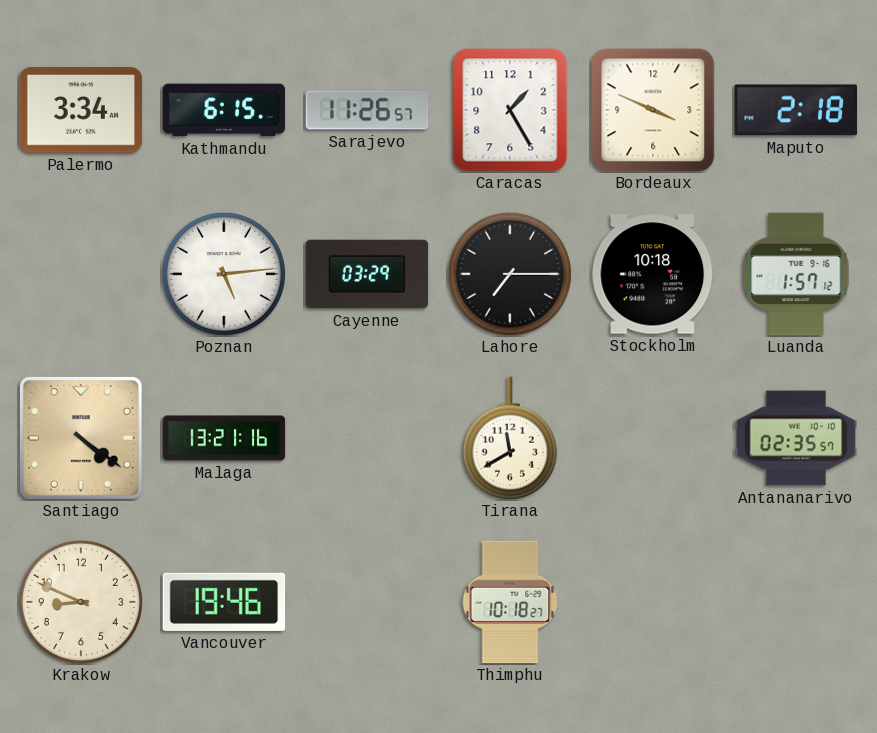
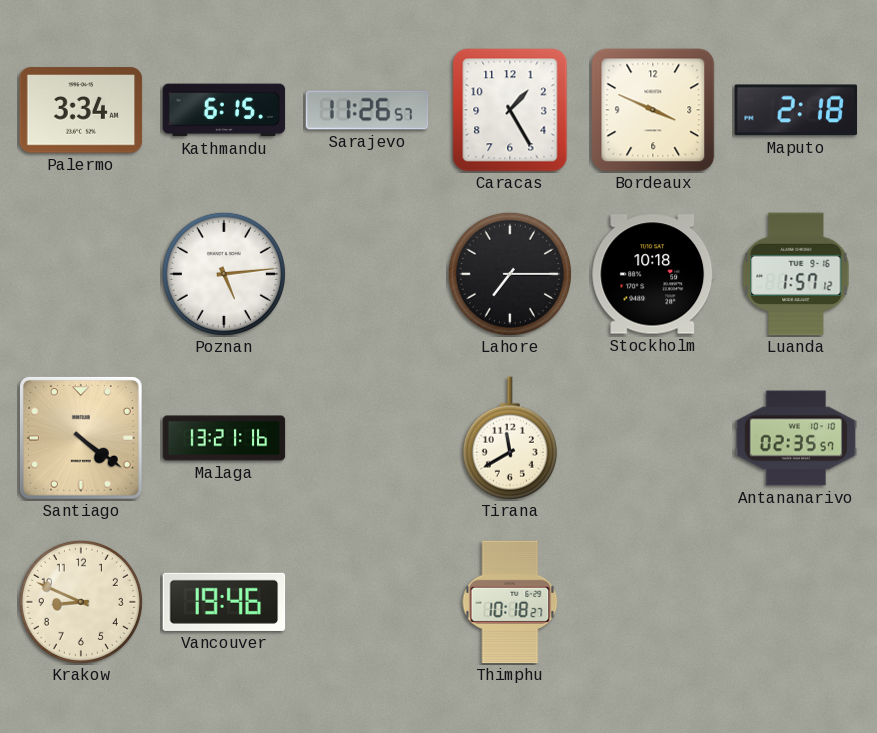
Cayenne: 03:29 -> none (367, 274)
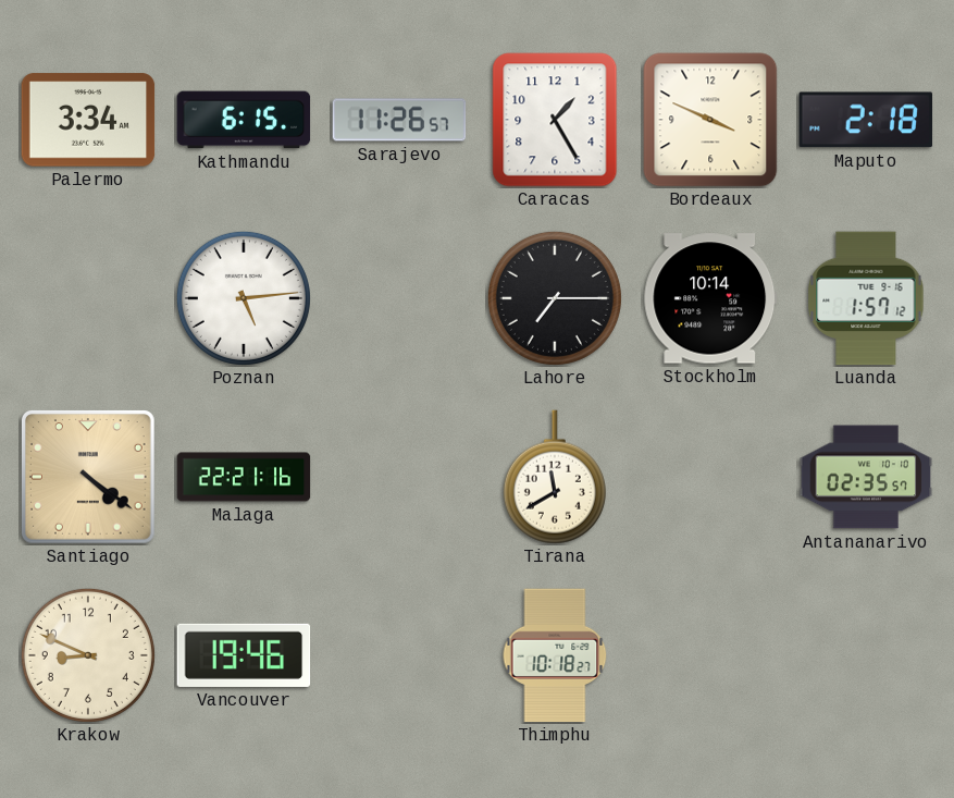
Stockholm: 10:18 -> 10:14 (710, 298)
Malaga: 13:21 -> 22:21 (244, 477)
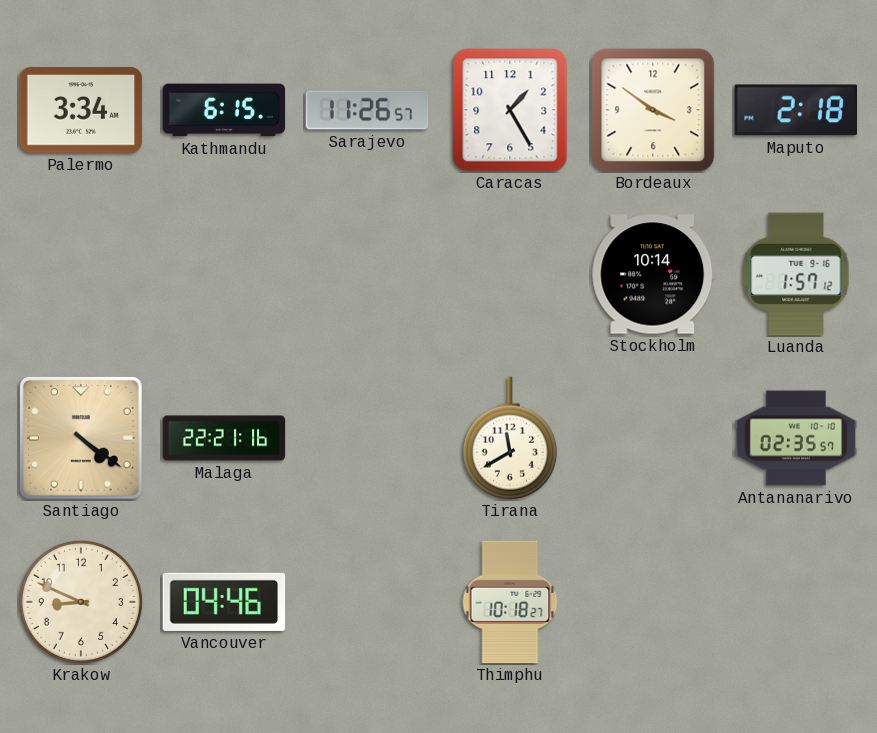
Bordeaux: 3:49 -> 3:51 (653, 110)
Poznan: 5:14 -> none (244, 298)
Lahore: 7:15 -> none (555, 298)
Vancouver: 19:46 -> 04:46 (224, 602)
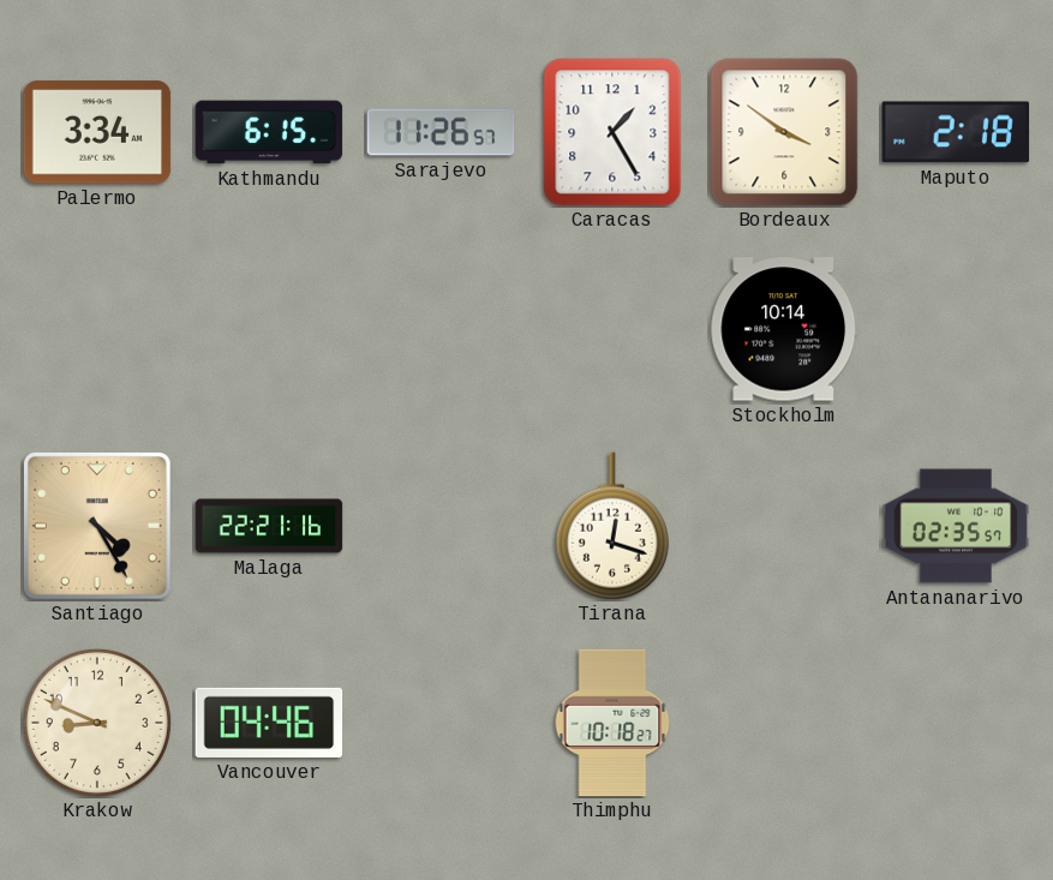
Luanda: 1:57 -> none (796, 274)
Santiago: 4:21 -> 4:25 (98, 527)
Tirana: 11:40 -> 12:18 (612, 526)
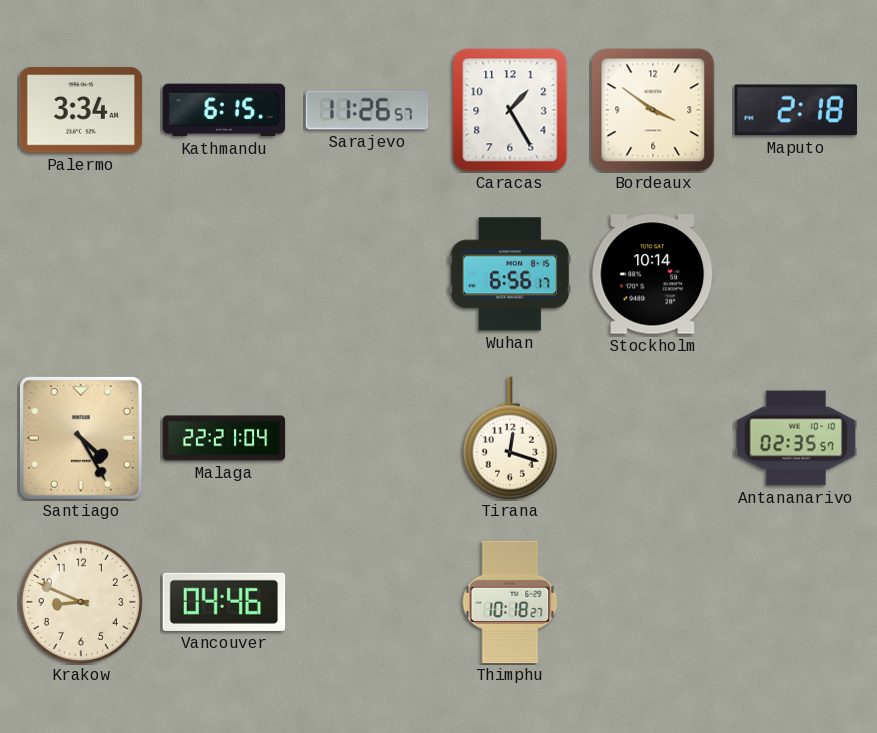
Wuhan: none -> 6:56 (510, 274)
Malaga: 22:21:16 -> 22:21:04 (224, 438)
